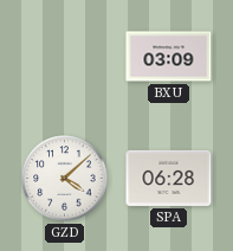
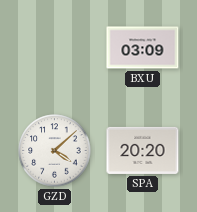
SPA: 06:28 -> 20:20 (143, 150)
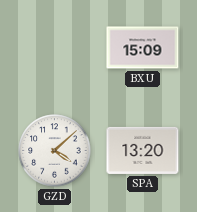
BXU: 03:09 -> 15:09 (143, 48)
SPA: 20:20 -> 13:20 (143, 150)
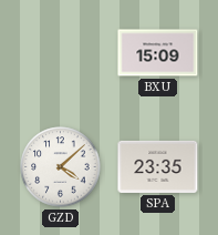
SPA: 13:20 -> 23:35 (158, 166)
